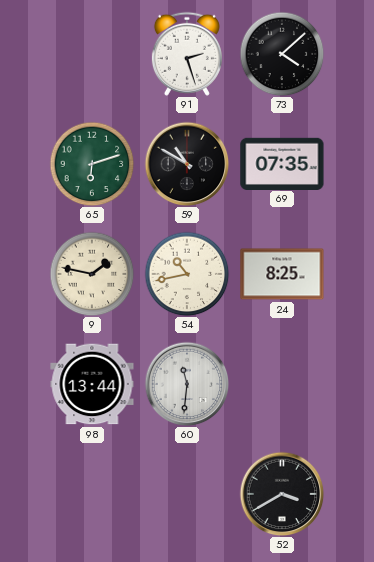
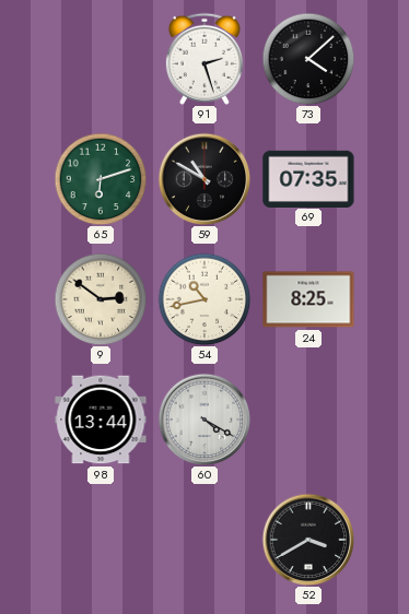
9: 1:47 -> 2:51 (101, 299)
60: 11:31 -> 4:20 (204, 420)
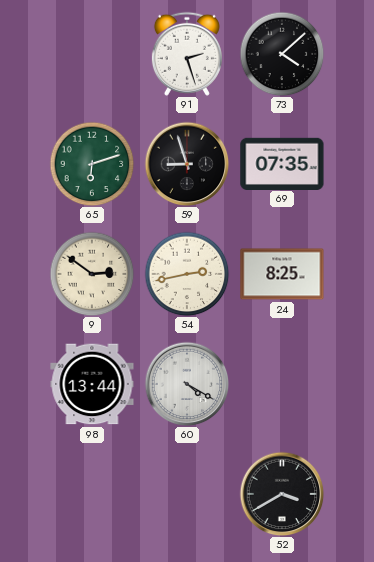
59: 10:50 -> 8:57 (187, 164)
54: 10:43 -> 2:43 (187, 274)
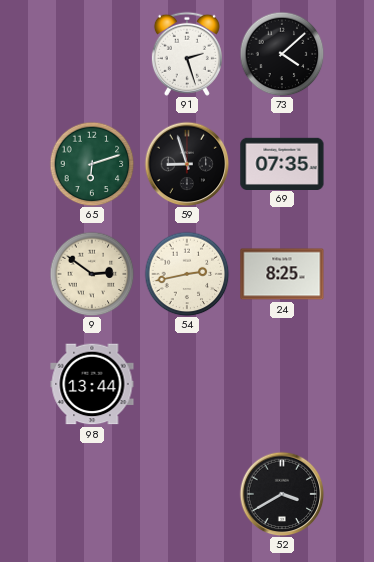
60: 4:20 -> none (187, 384)
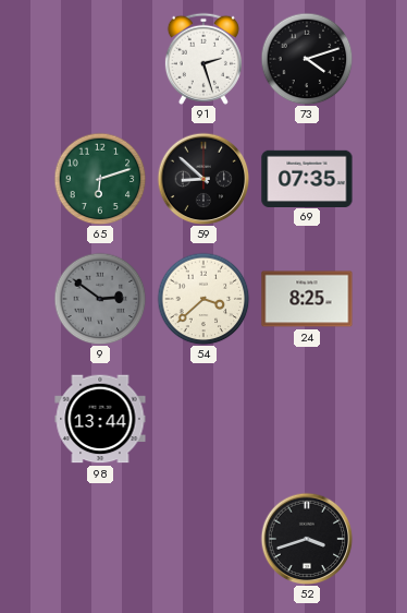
73: 4:08 -> 4:12 (307, 59)
59: 8:57 -> 8:52 (203, 179)
9 dial: cream -> grey (100, 299)
54: 2:43 -> 3:38 (203, 299)
52: 3:40 -> 3:42 (307, 539)
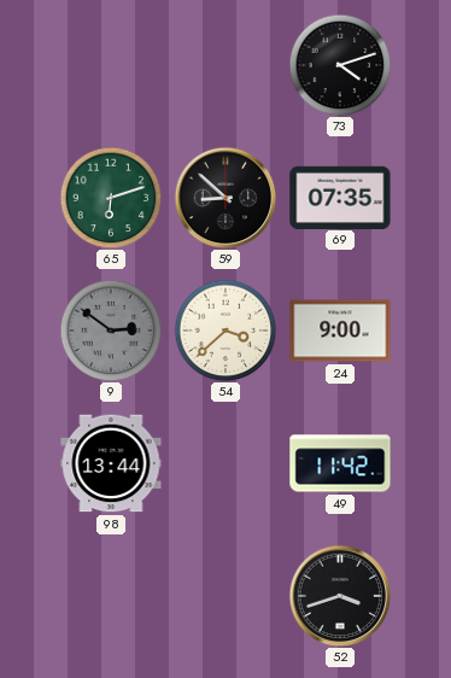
91: 2:27 -> none (203, 59)
24: 8:25 -> 9:00 (340, 331)
49: none -> 11:42 (340, 463)
